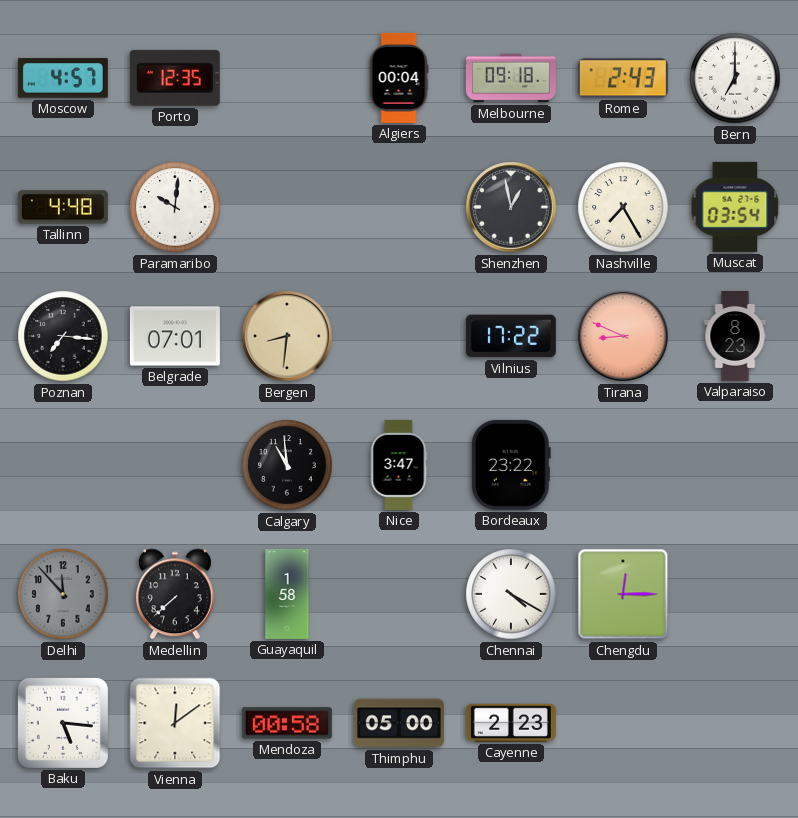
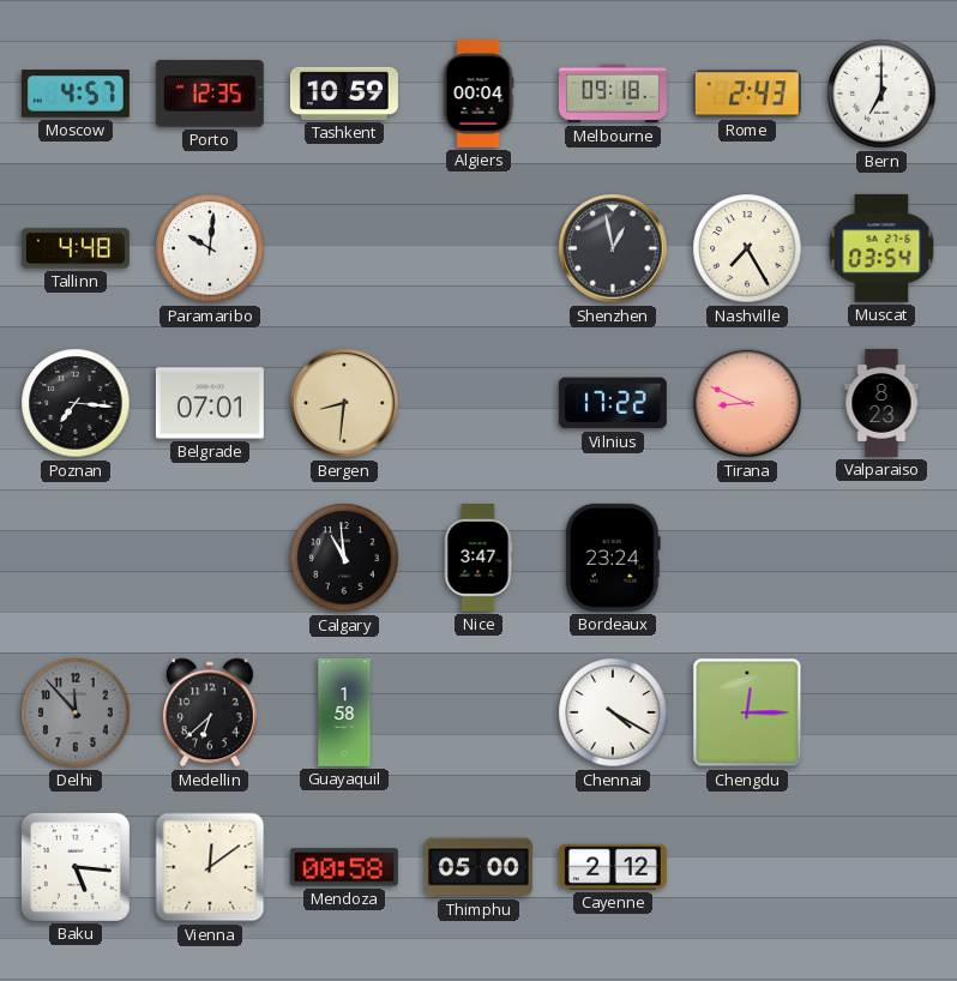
Tashkent: none -> 10:59 (344, 94)
Bordeaux: 23:22 -> 23:24 (613, 558)
Medellin: 7:38 -> 6:38 (210, 712)
Cayenne: 2:23 -> 2:12 (613, 867)
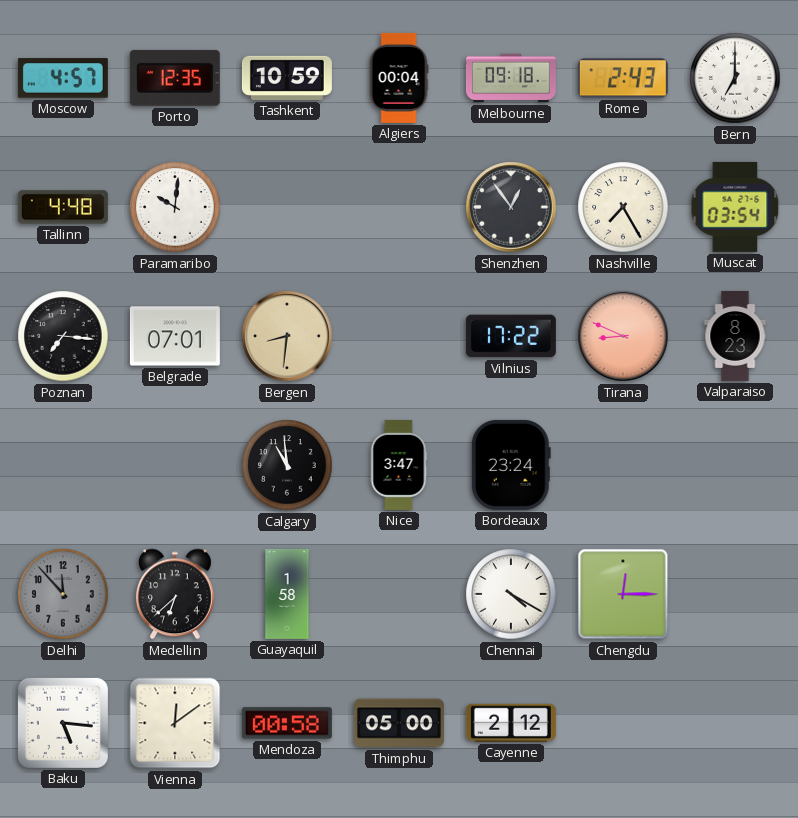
Shenzhen: 12:58 -> 12:54 (511, 207)
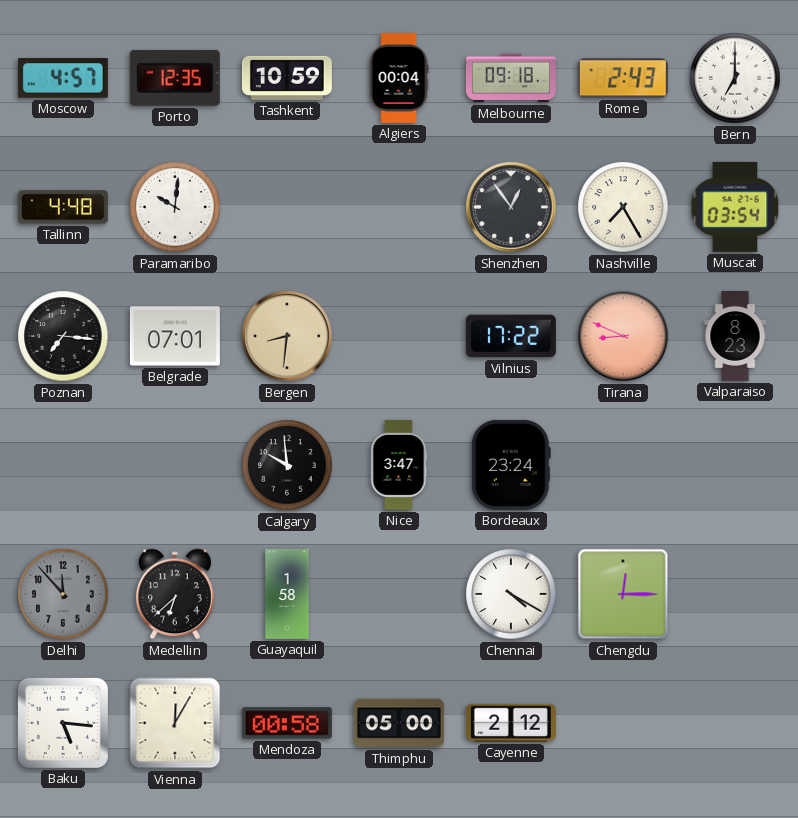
Calgary: 10:59 -> 9:59 (287, 465)
Vienna: 12:09 -> 12:05 (175, 723)
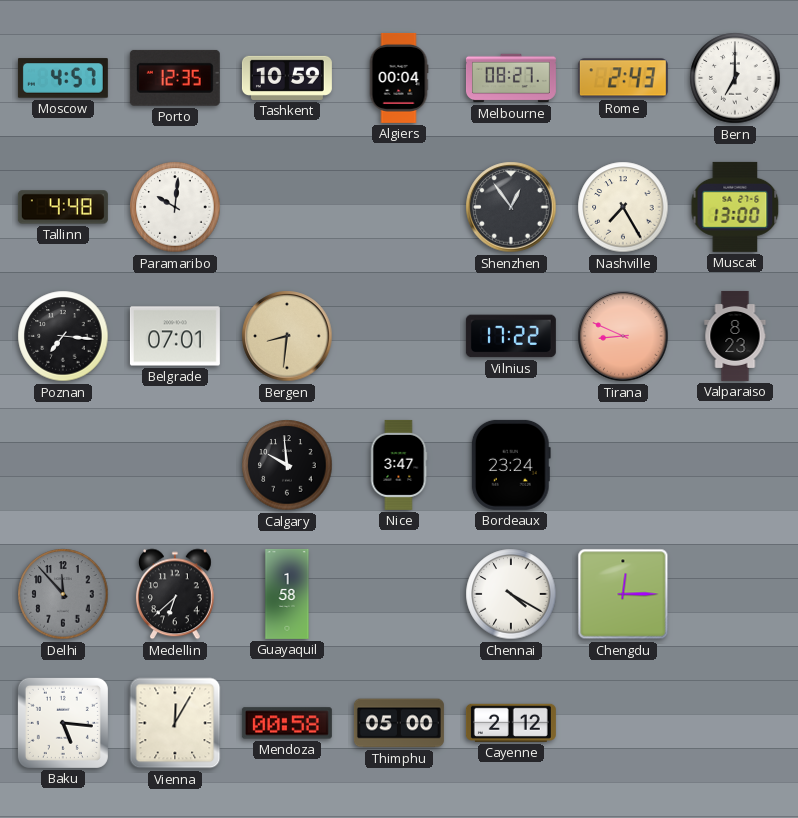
Melbourne: 09:18 -> 08:27 (511, 78)
Muscat: 03:54 -> 13:00 (735, 207)
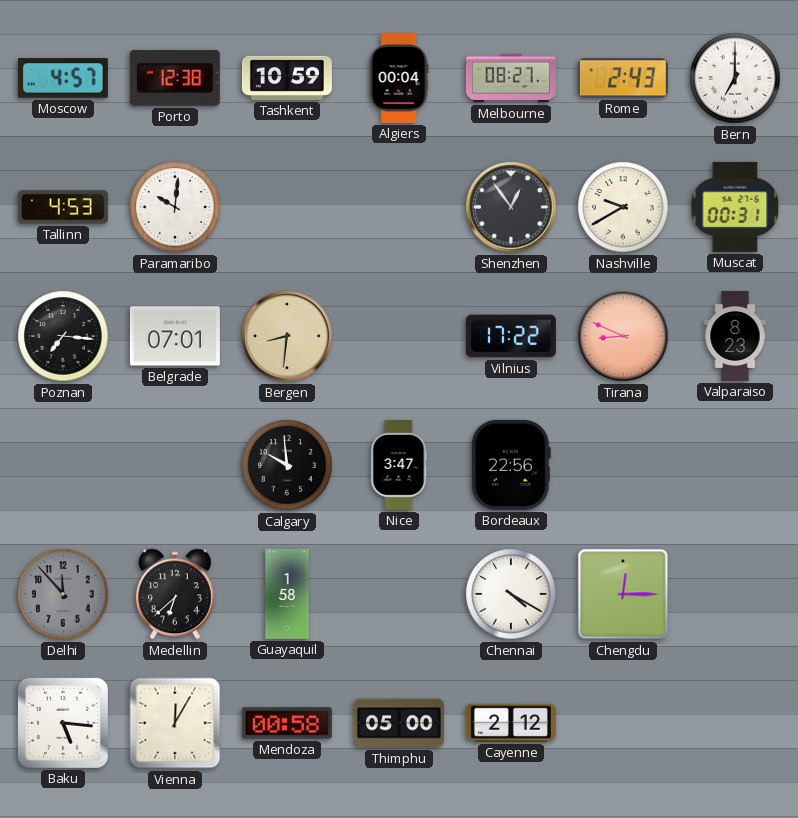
Porto: 12:35 -> 12:38 (175, 78)
Tallinn: 4:48 -> 4:53 (63, 207)
Nashville: 7:25 -> 9:40 (623, 207)
Muscat: 13:00 -> 00:31 (735, 207)
Bordeaux: 23:24 -> 22:56 (511, 465)
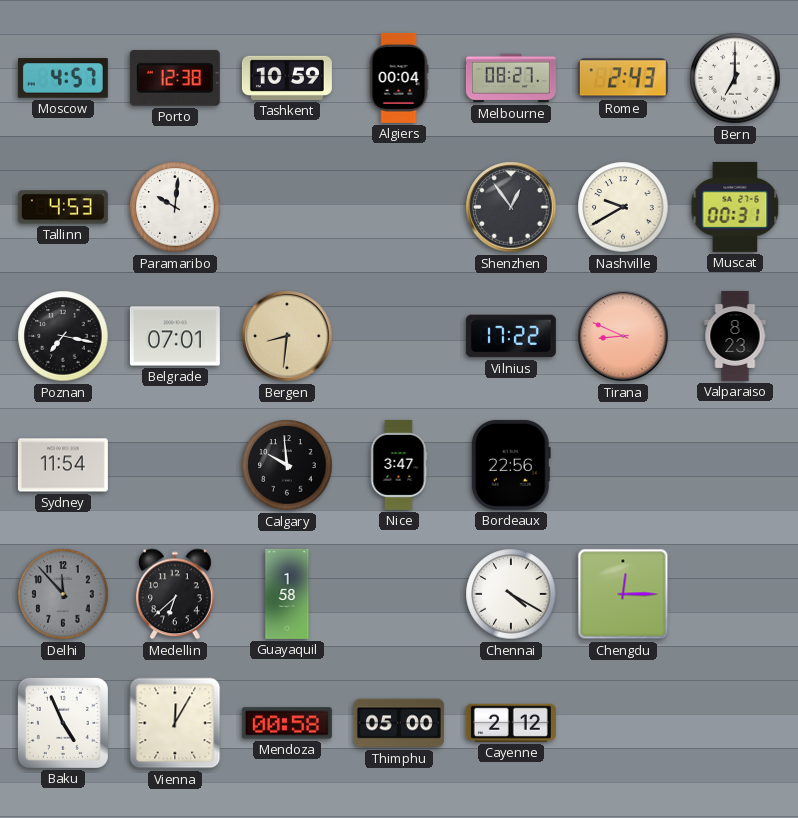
Poznan: 7:16 -> 7:17 (63, 336)
Sydney: none -> 11:54 (63, 465)
Baku: 5:16 -> 4:56 (63, 723)
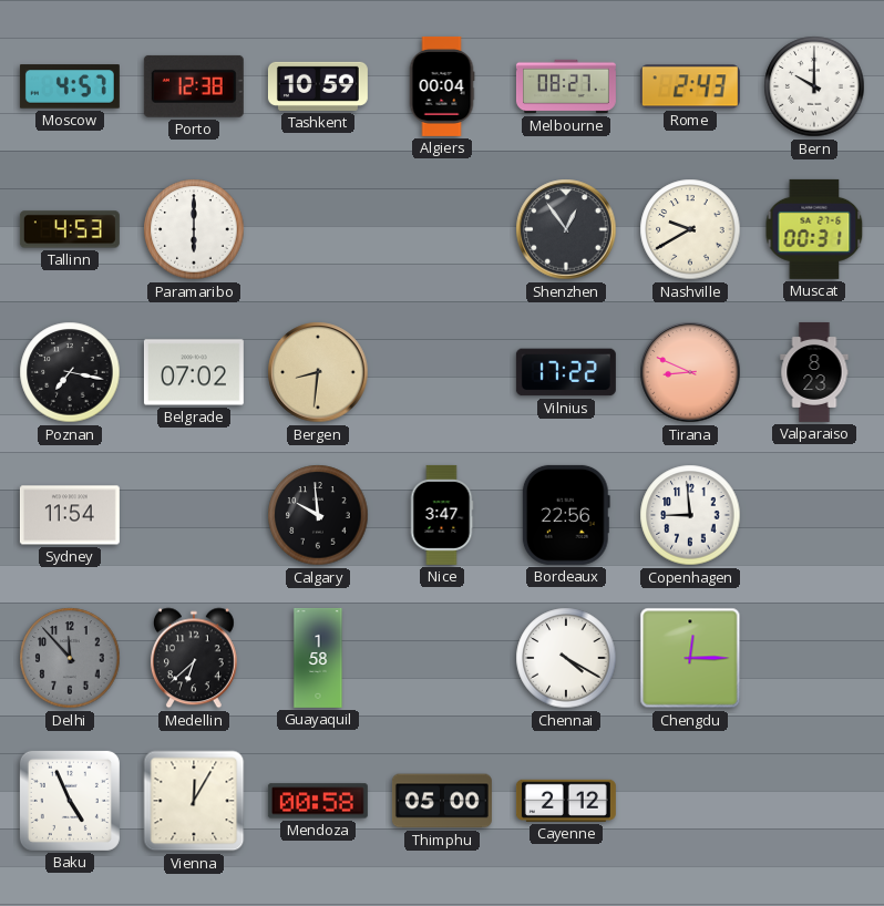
Bern: 7:00 -> 10:00 (814, 86)
Paramaribo: 10:01 -> 6:00 (194, 229)
Belgrade: 07:01 -> 07:02 (194, 372)
Copenhagen: none -> 8:59 (690, 515)
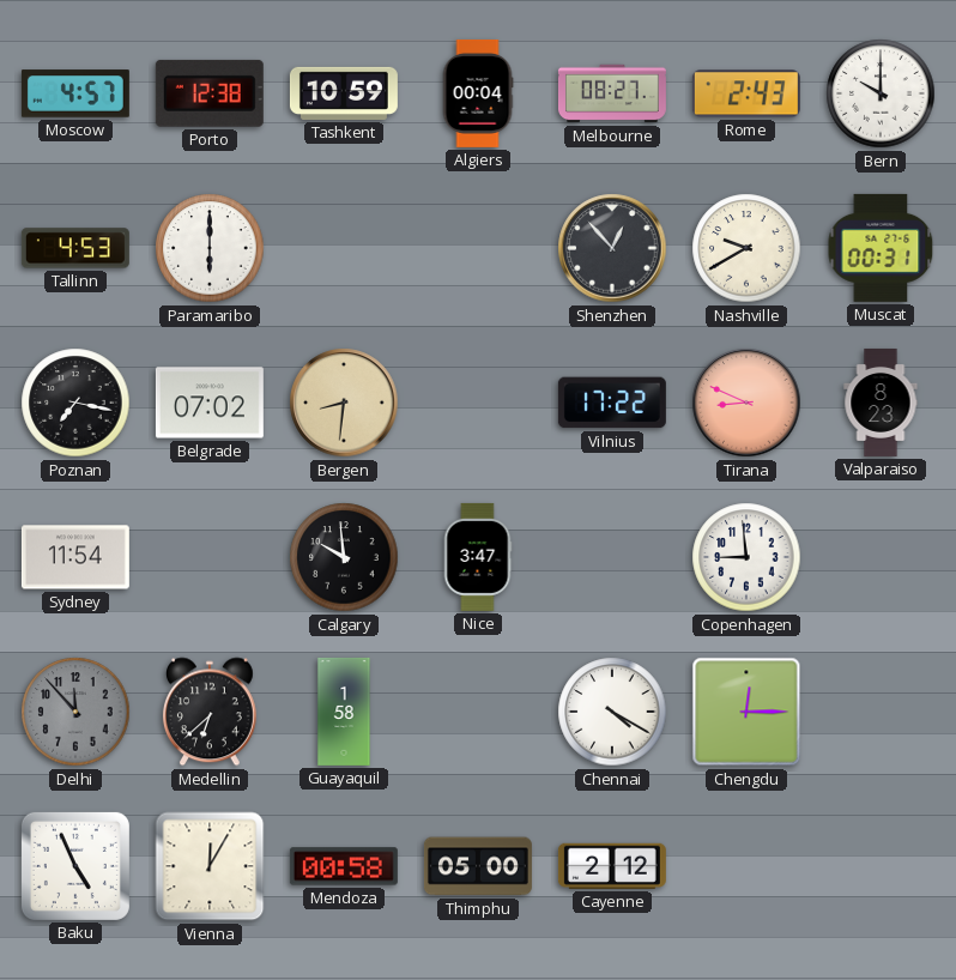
Shenzhen: 12:54 -> 12:53 (612, 248)
Bordeaux: 22:56 -> none (566, 515)
